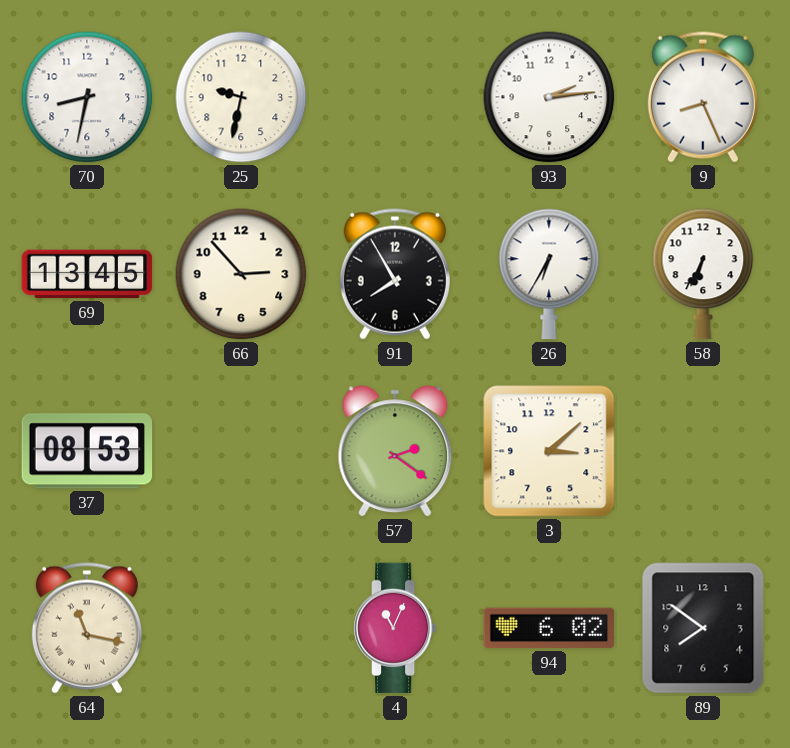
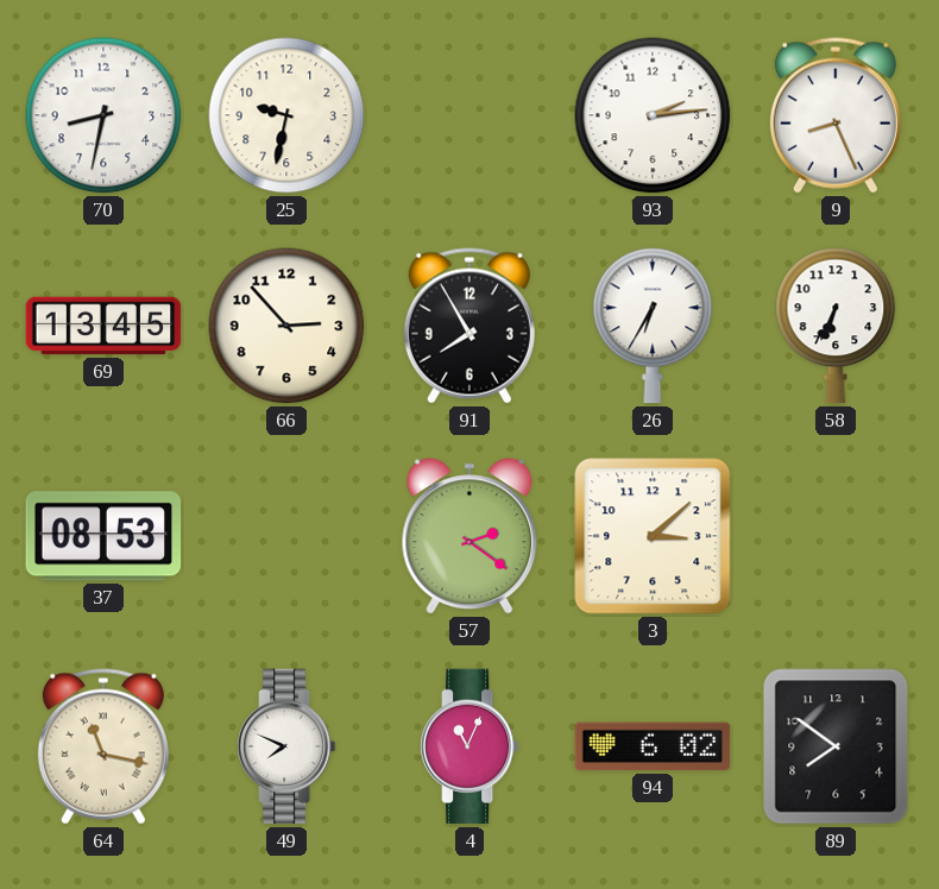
49: none -> 7:49 (286, 746)
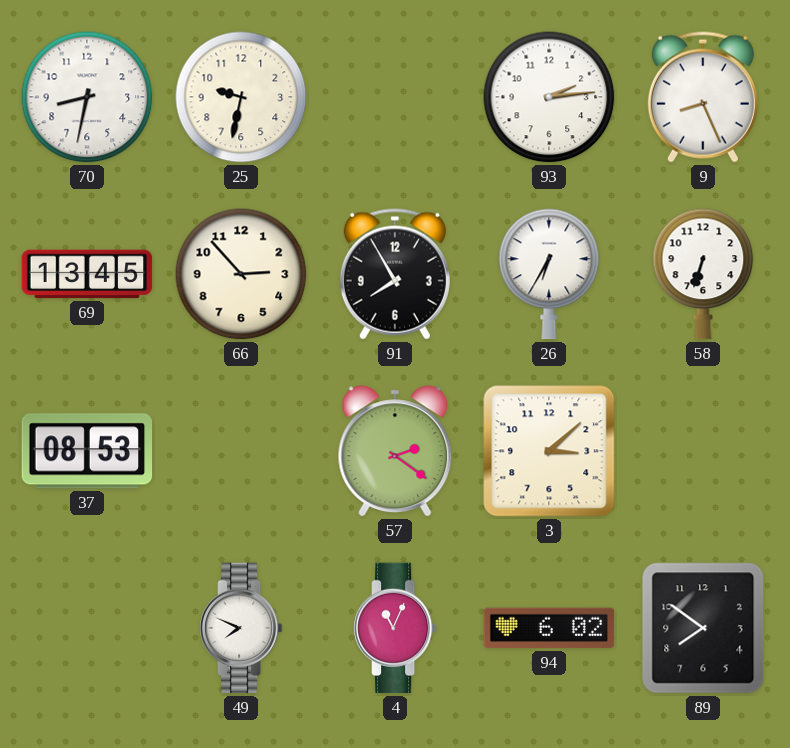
58: 6:34 -> 6:33 (703, 274)
64: 11:17 -> none (103, 746)
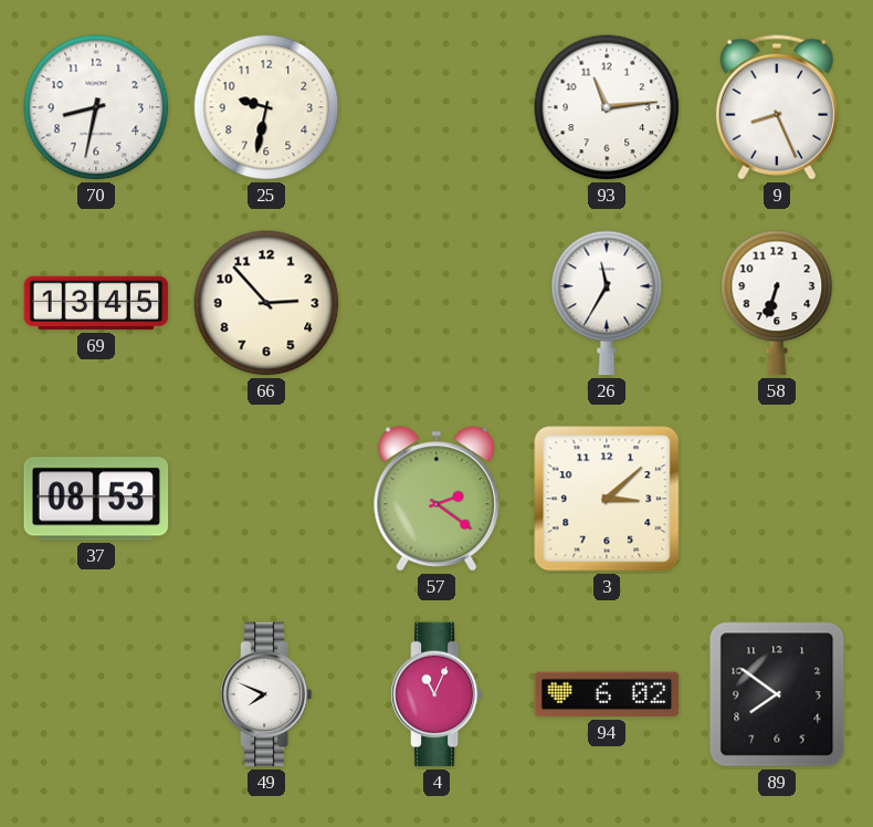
93: 2:14 -> 11:14 (607, 107)
91: 7:55 -> none (395, 274)
26: 6:35 -> 11:35 (607, 303)
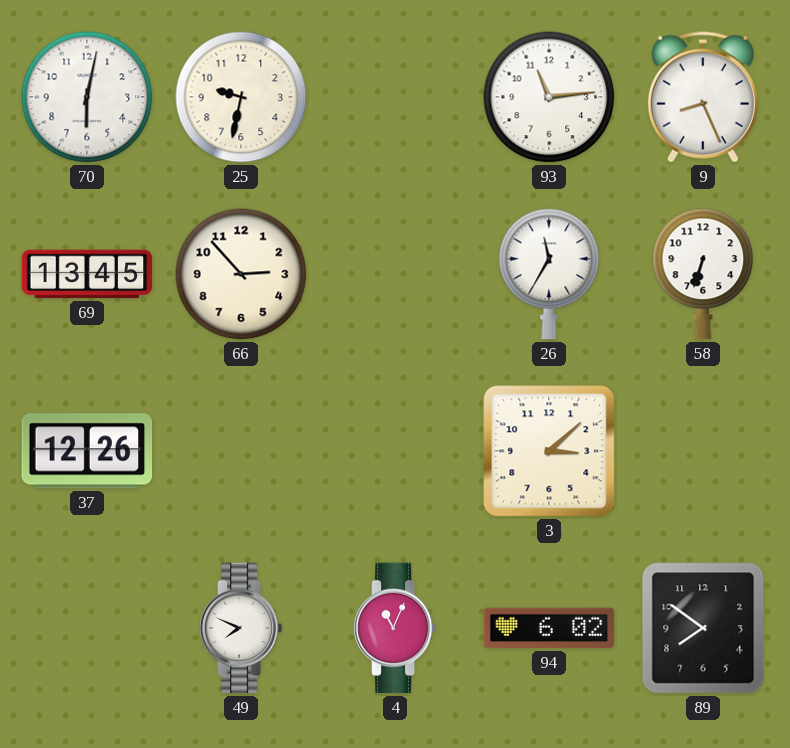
70: 8:32 -> 6:02 (87, 97)
37: 08:53 -> 12:26 (87, 451)
57: 2:21 -> none (436, 499)
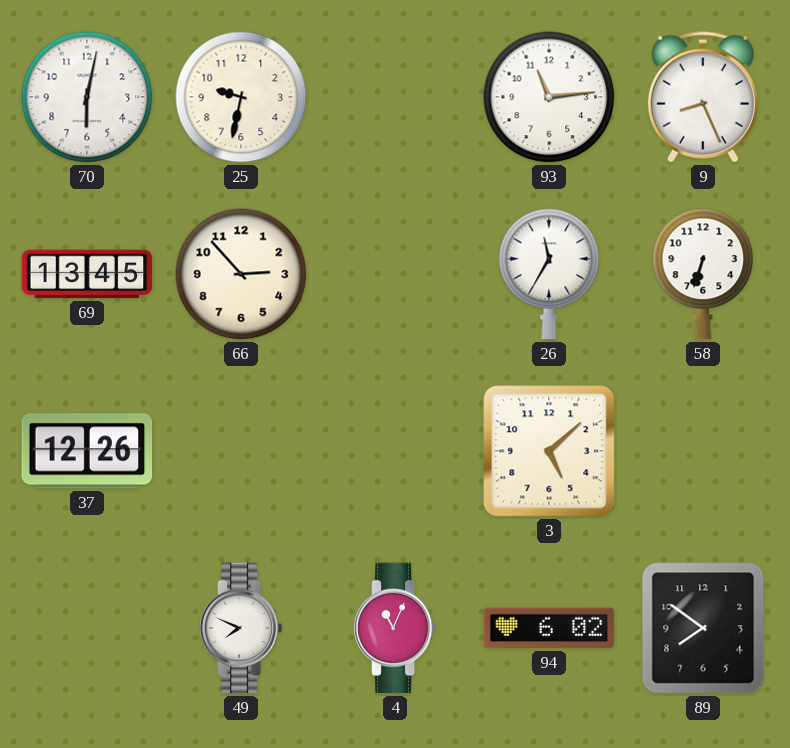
3: 3:08 -> 5:08 (549, 451)
